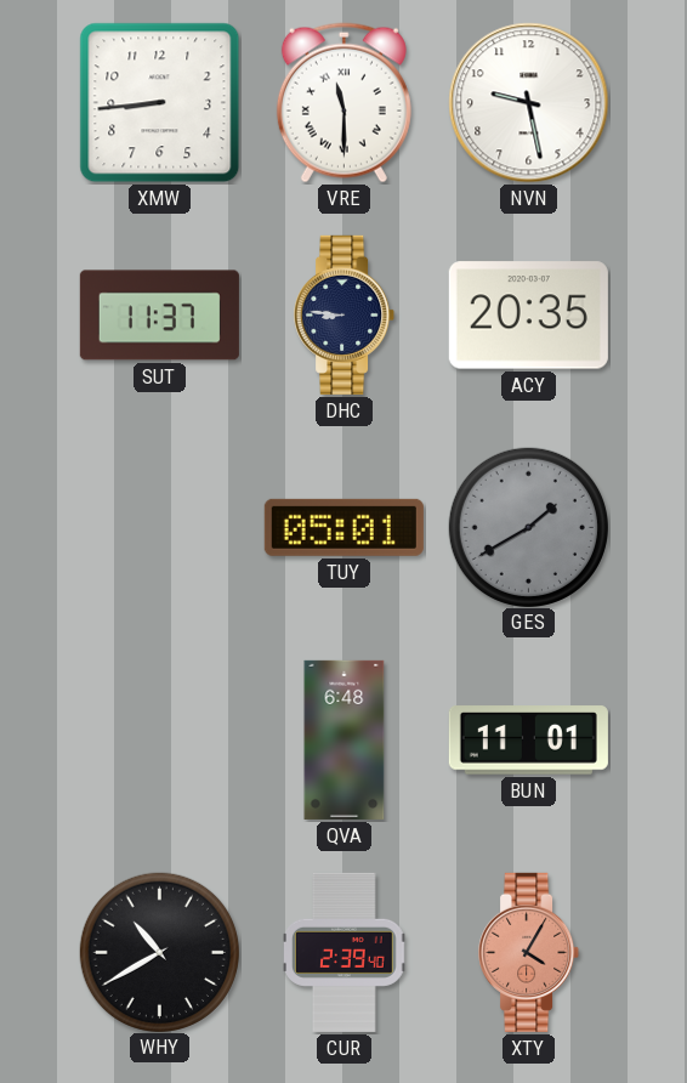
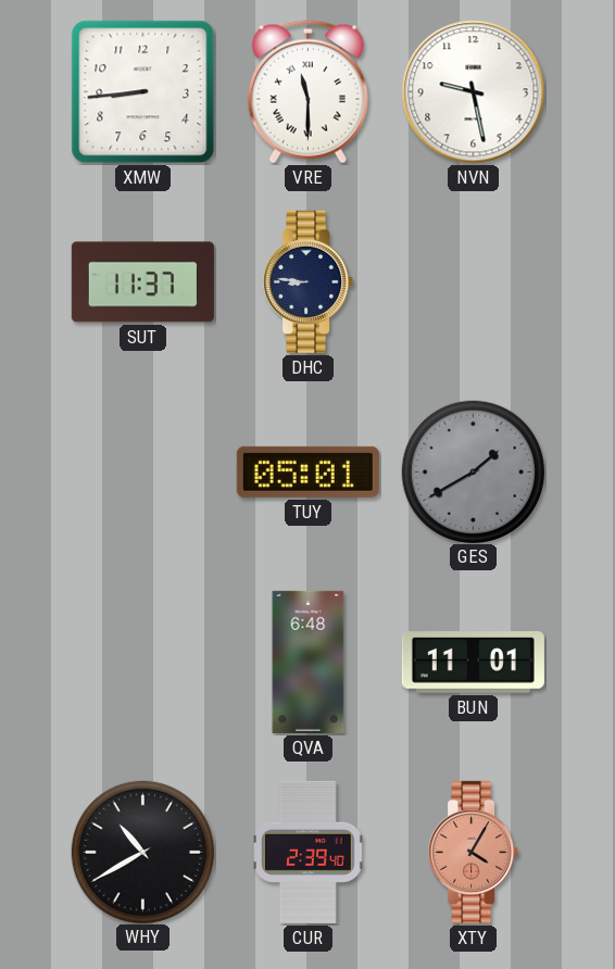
ACY: 20:35 -> none (528, 316)
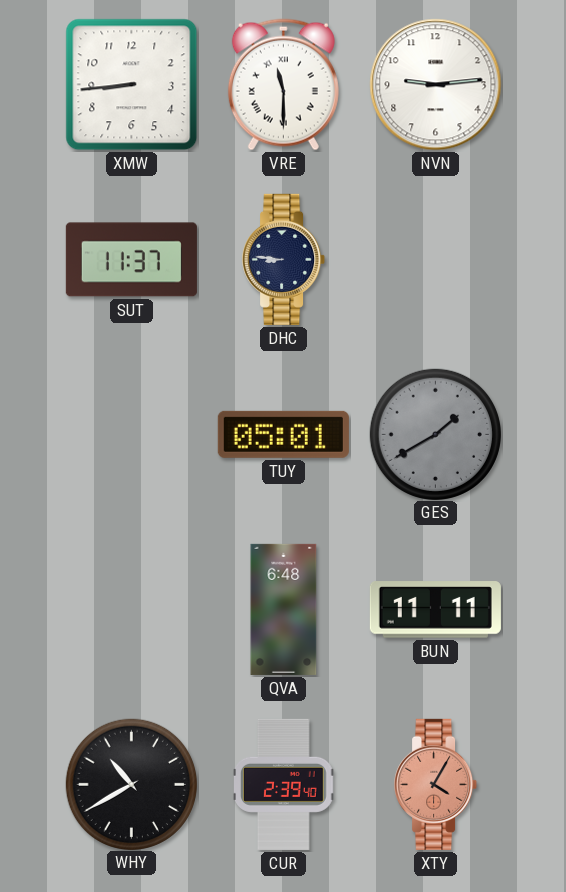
NVN: 9:28 -> 9:14 (436, 85)
BUN: 11:01 -> 11:11 (435, 610)
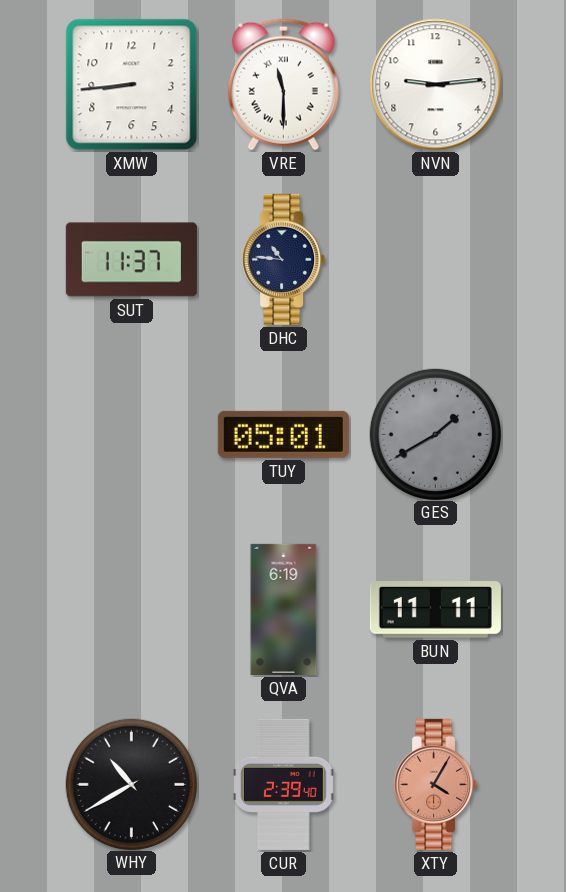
DHC: 8:46 -> 10:46 (284, 259)
QVA: 6:48 -> 6:19 (284, 609)
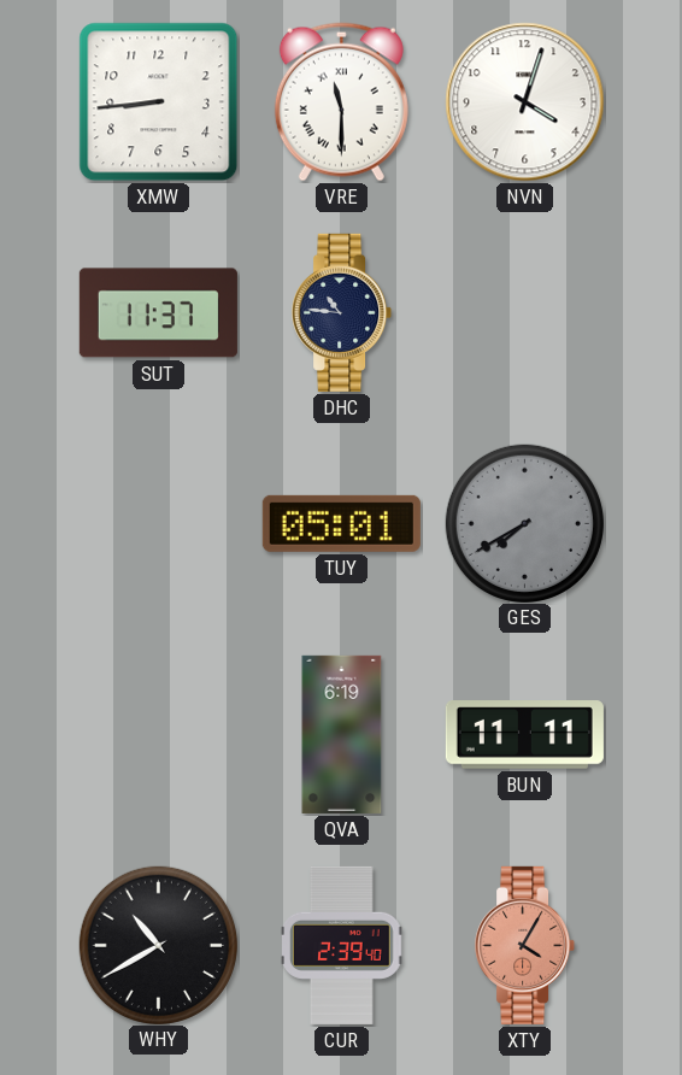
NVN: 9:14 -> 4:03 (525, 102)
GES: 1:40 -> 7:40 (524, 523)
